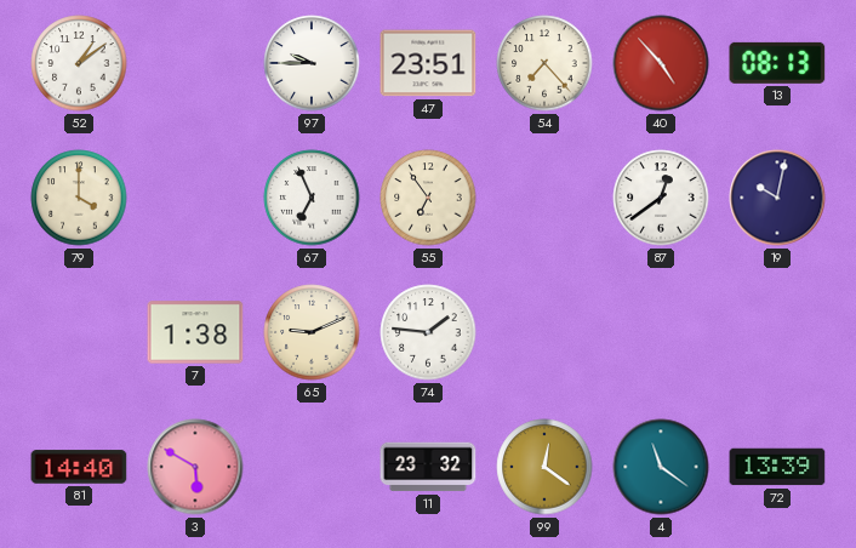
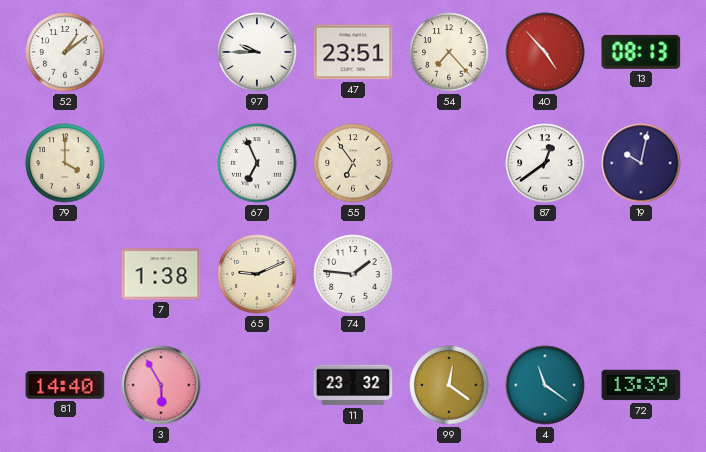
3: 5:50 -> 5:55 (161, 385)
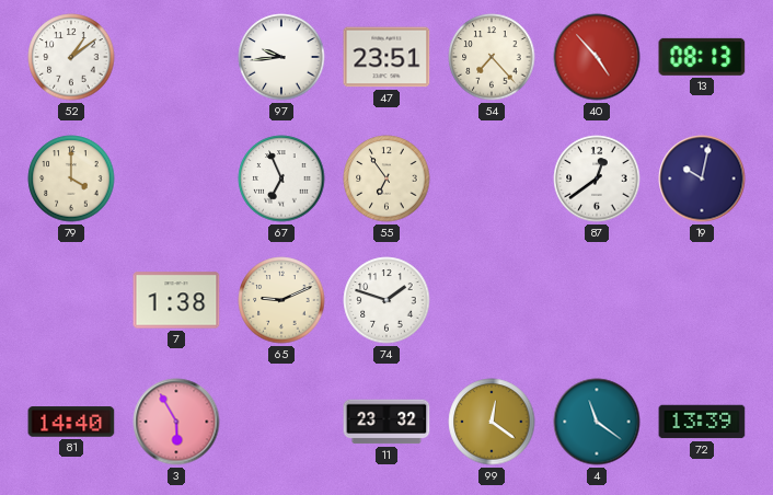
97: 9:45 -> 9:44 (281, 57)
74: 1:46 -> 1:48 (386, 300)
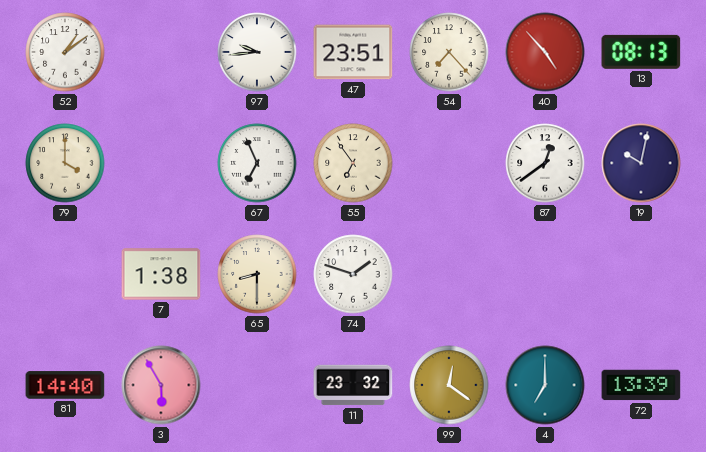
65: 9:11 -> 8:30 (257, 274)
4: 11:21 -> 7:00 (545, 385)
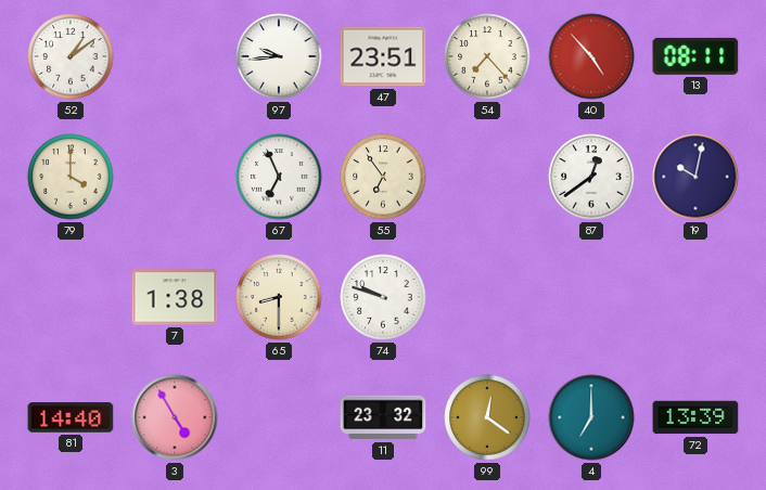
13: 08:13 -> 08:11 (695, 56)
74: 1:48 -> 9:48 (383, 297)
3: 5:55 -> 4:55 (175, 417)
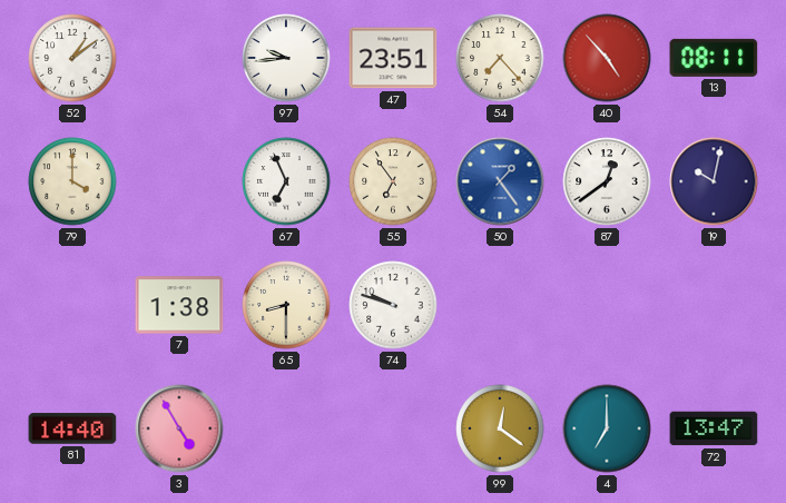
50: none -> 1:24 (500, 181)
11: 23:32 -> none (383, 417)
72: 13:39 -> 13:47 (714, 428)
